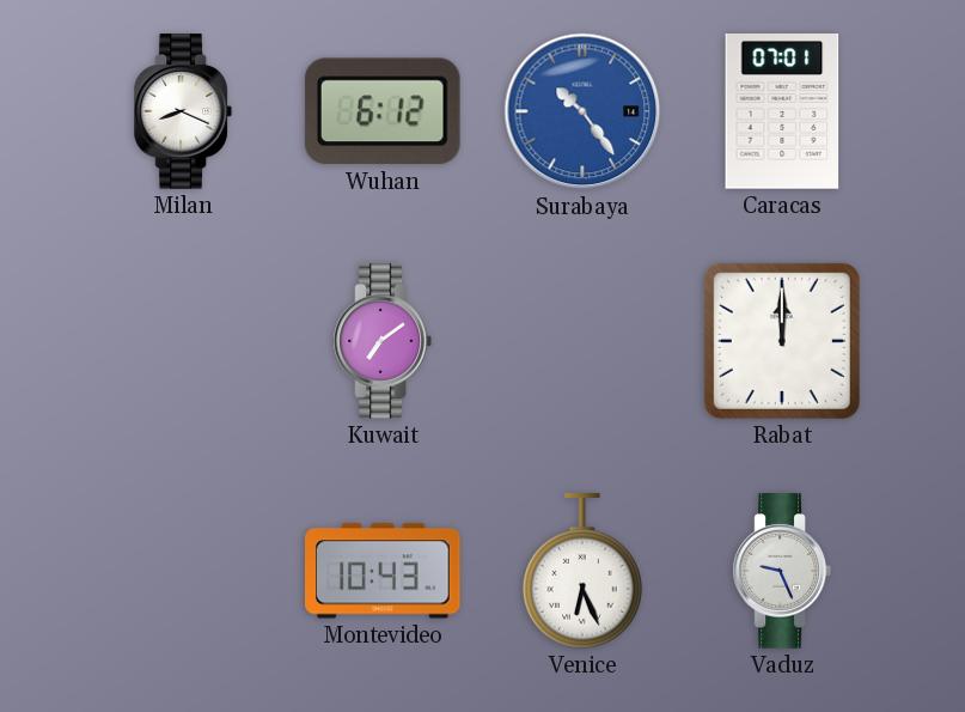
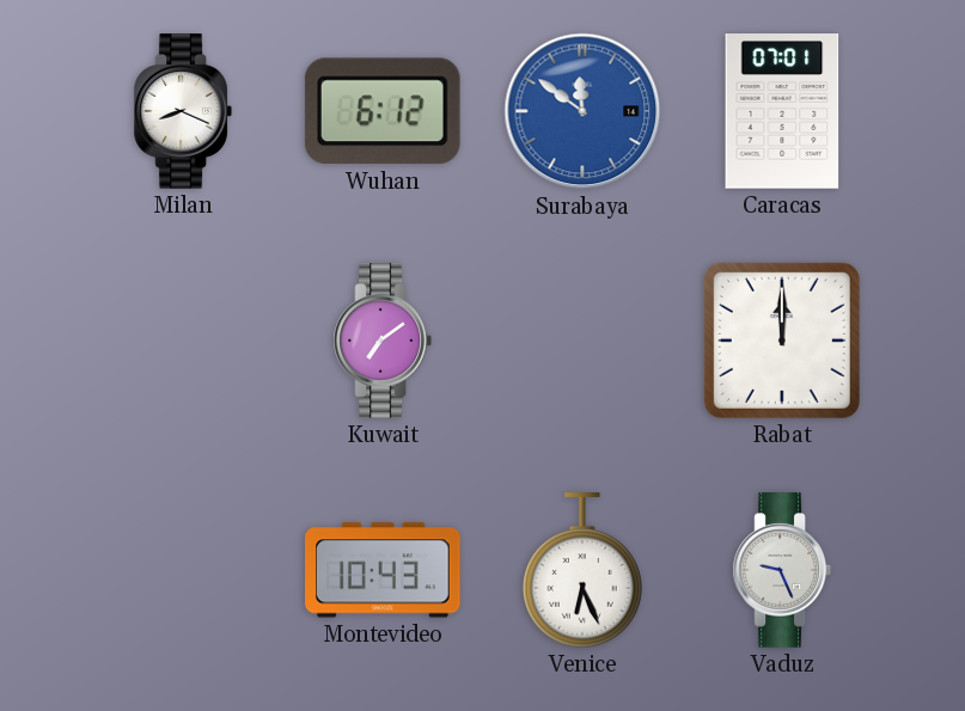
Surabaya: 10:24 -> 11:51 (582, 111)
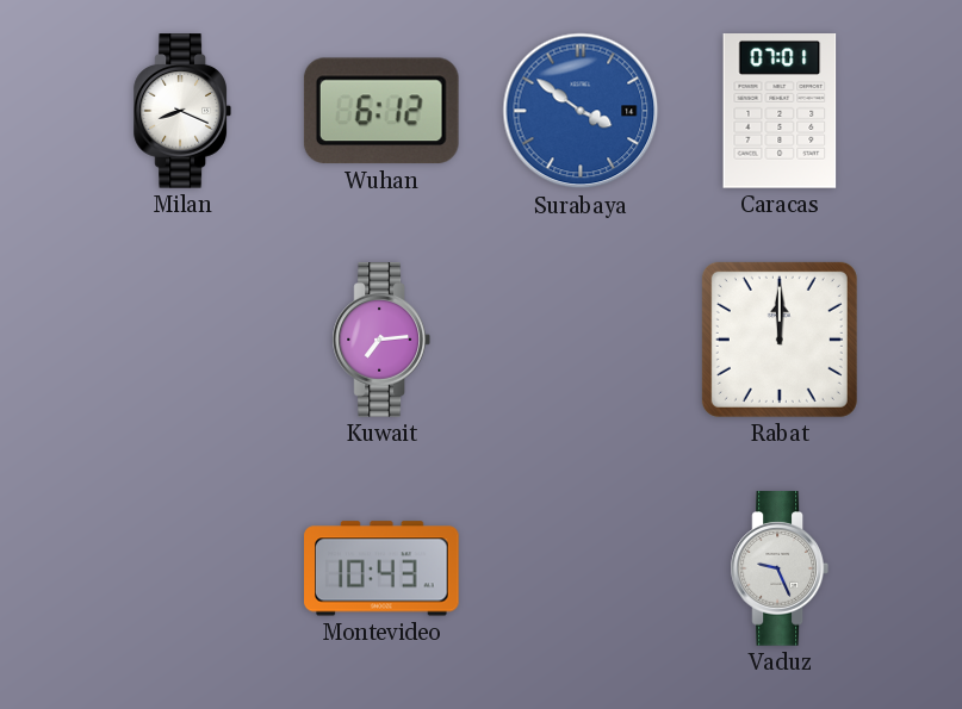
Surabaya: 11:51 -> 3:51 (581, 111)
Kuwait: 7:09 -> 7:14 (381, 340)
Venice: 6:26 -> none (582, 570)
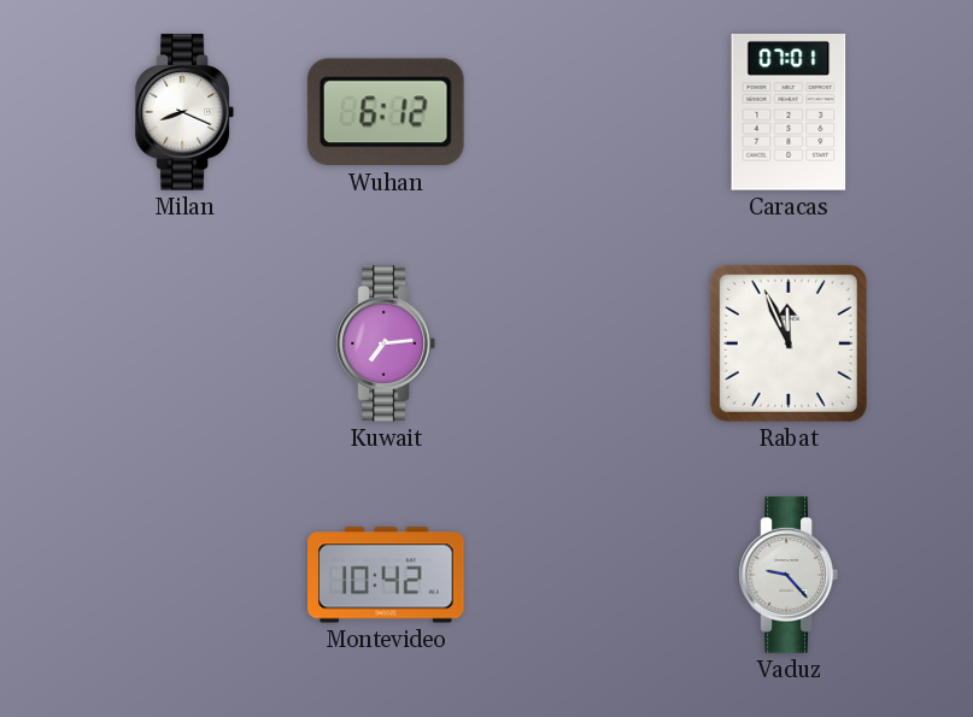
Surabaya: 3:51 -> none (581, 111)
Rabat: 12:00 -> 11:56 (789, 343)
Montevideo: 10:43 -> 10:42 (386, 575)
Vaduz: 9:26 -> 9:23 (789, 575)
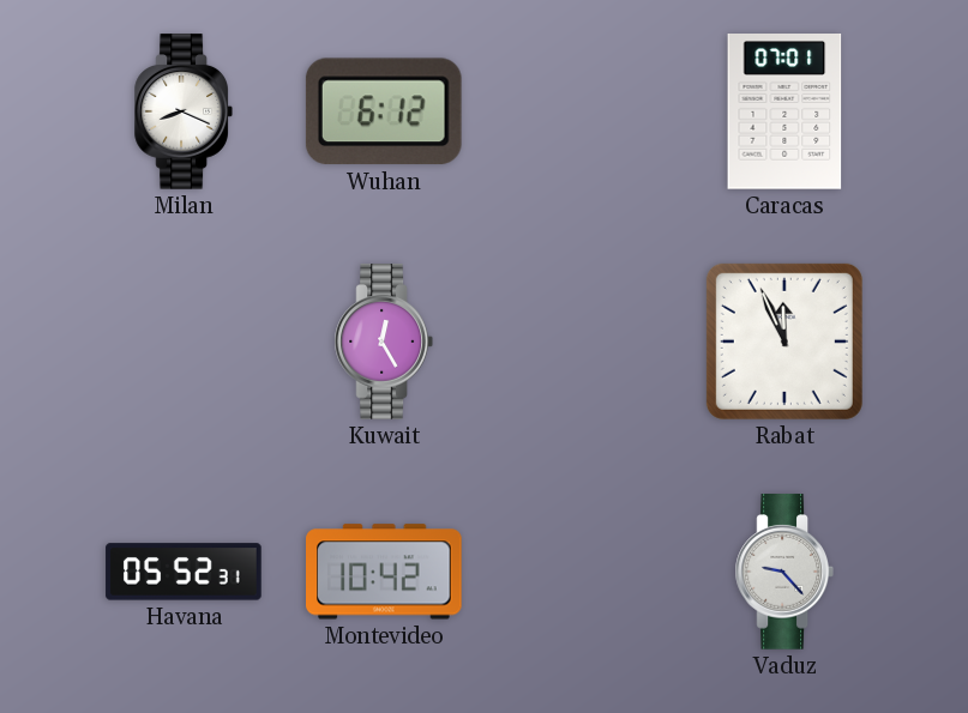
Kuwait: 7:14 -> 12:25 (384, 342)
Havana: none -> 05:52 (184, 572)
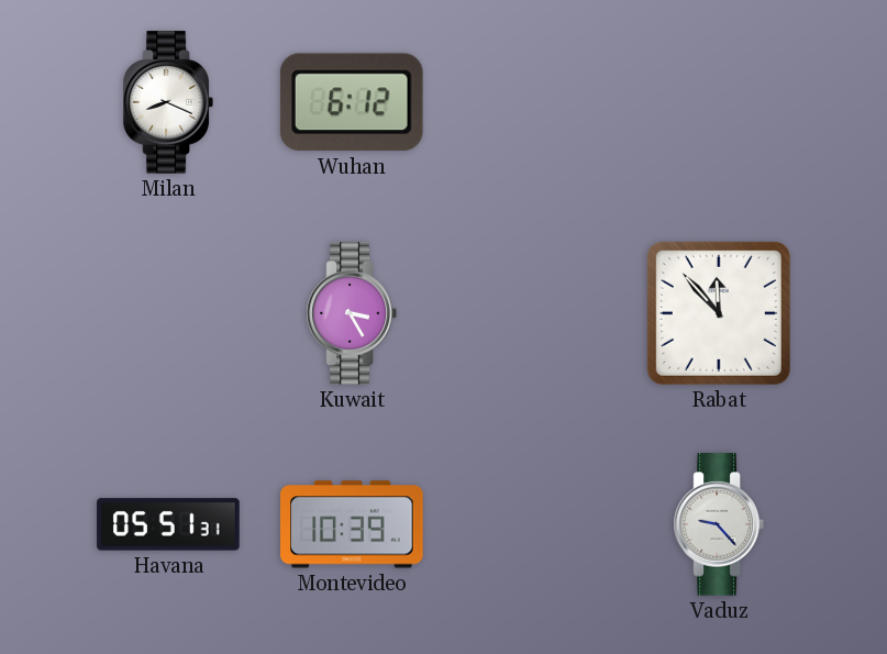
Caracas: 07:01 -> none (784, 111)
Kuwait: 12:25 -> 3:25 (352, 313)
Rabat: 11:56 -> 11:53 (719, 313)
Havana: 05:52 -> 05:51 (168, 524)
Montevideo: 10:42 -> 10:39 (352, 524)
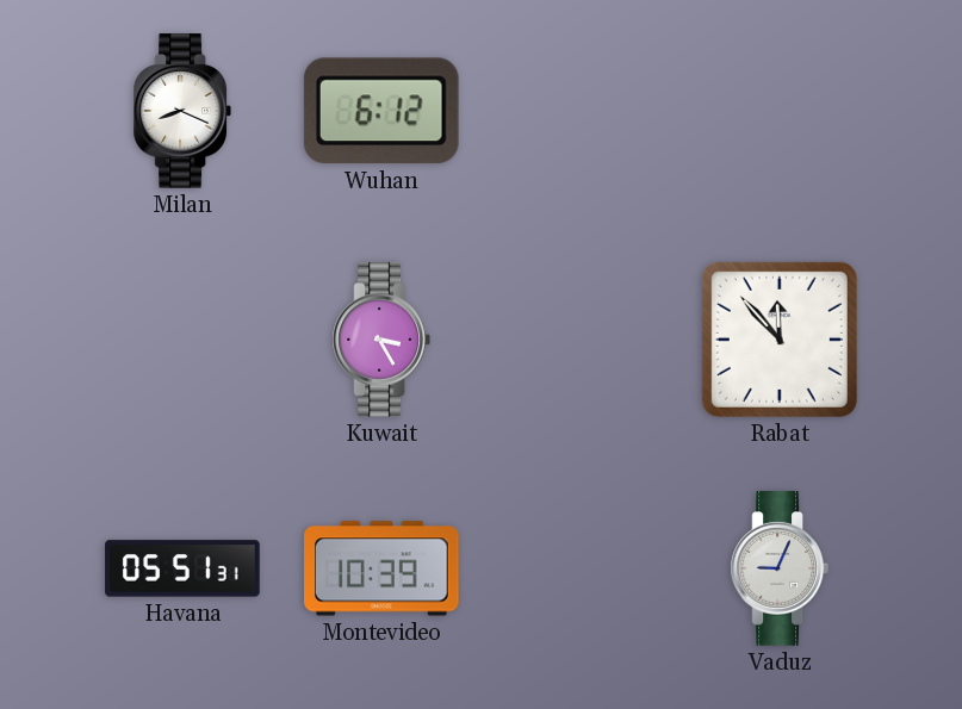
Vaduz: 9:23 -> 9:04 (780, 568)
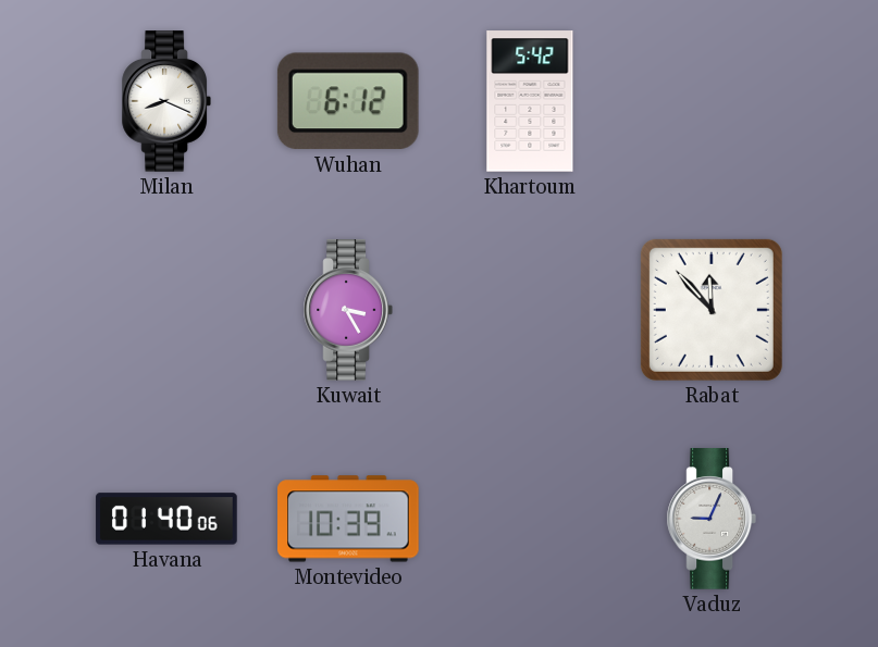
Khartoum: none -> 5:42 (530, 101)
Havana: 05:51 -> 01:40 (166, 519)
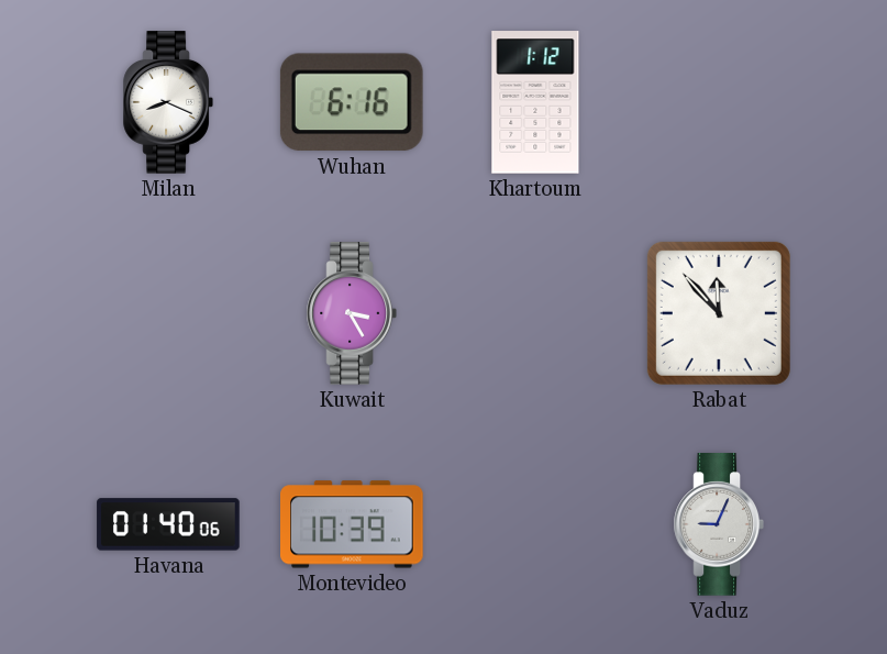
Wuhan: 6:12 -> 6:16 (352, 102)
Khartoum: 5:42 -> 1:12 (535, 102)
